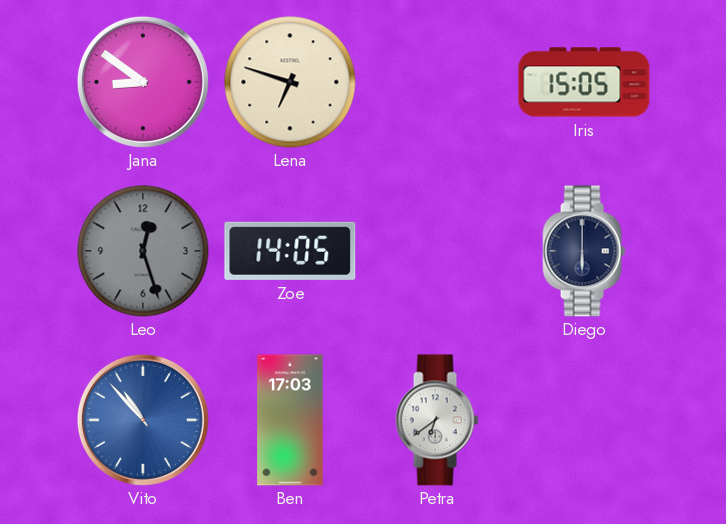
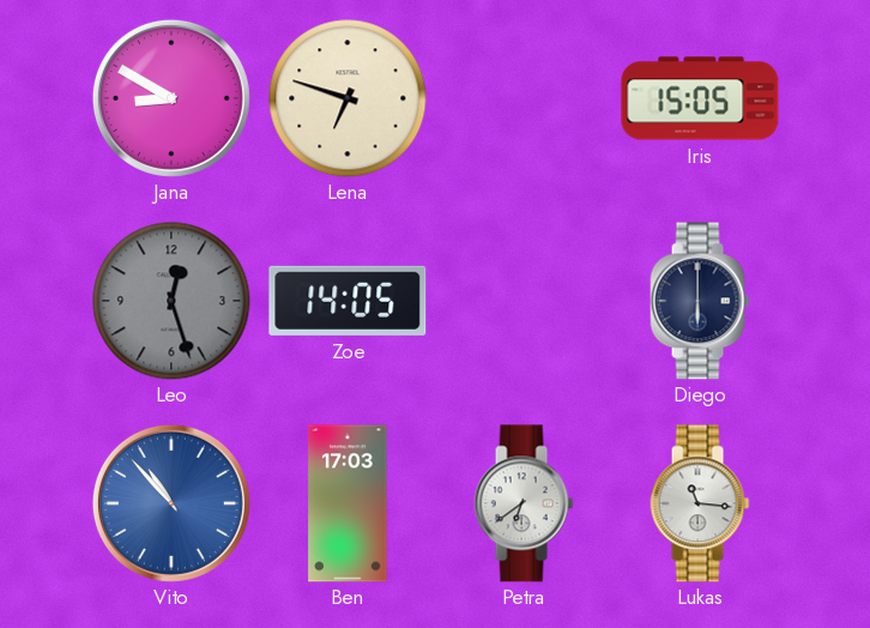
Jana: 8:51 -> 8:50 (171, 98)
Lukas: none -> 11:16 (700, 503)
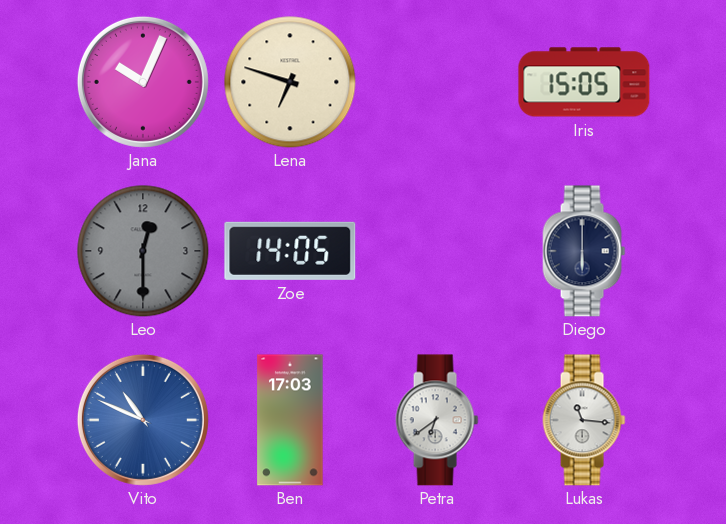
Jana: 8:50 -> 10:04 (143, 82)
Leo: 12:27 -> 12:30 (143, 251)
Vito: 10:53 -> 10:49 (143, 420)
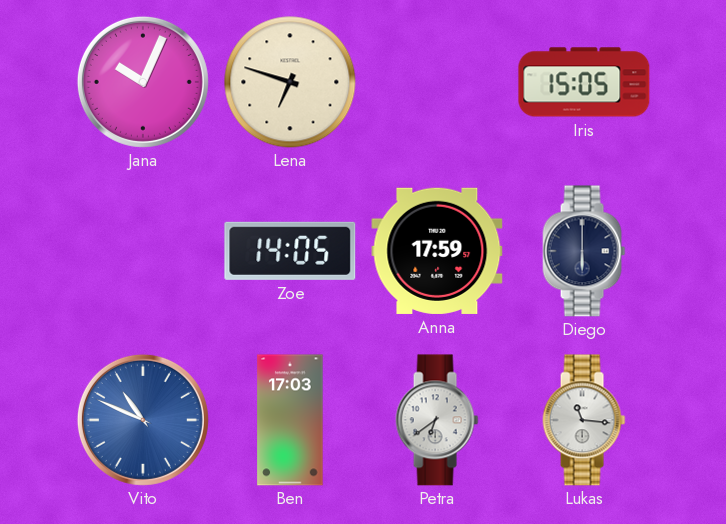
Leo: 12:30 -> none (143, 251)
Anna: none -> 17:59 (437, 251)
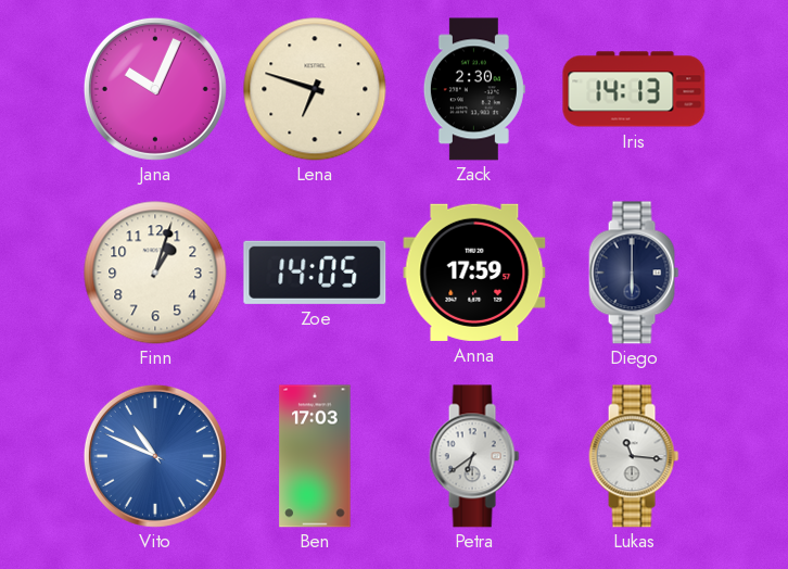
Zack: none -> 2:30 (474, 89)
Iris: 15:05 -> 14:13 (634, 89)
Finn: none -> 1:03 (155, 273)
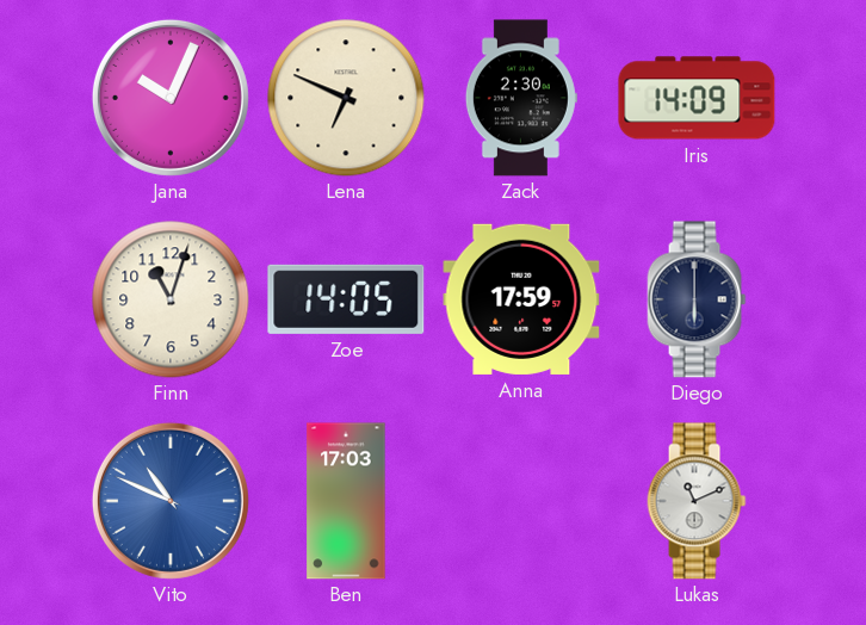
Lena: 6:48 -> 6:49 (346, 98)
Iris: 14:13 -> 14:09 (697, 98)
Finn: 1:03 -> 11:03 (171, 299)
Petra: 6:39 -> none (474, 456)
Lukas: 11:16 -> 11:11 (697, 501)
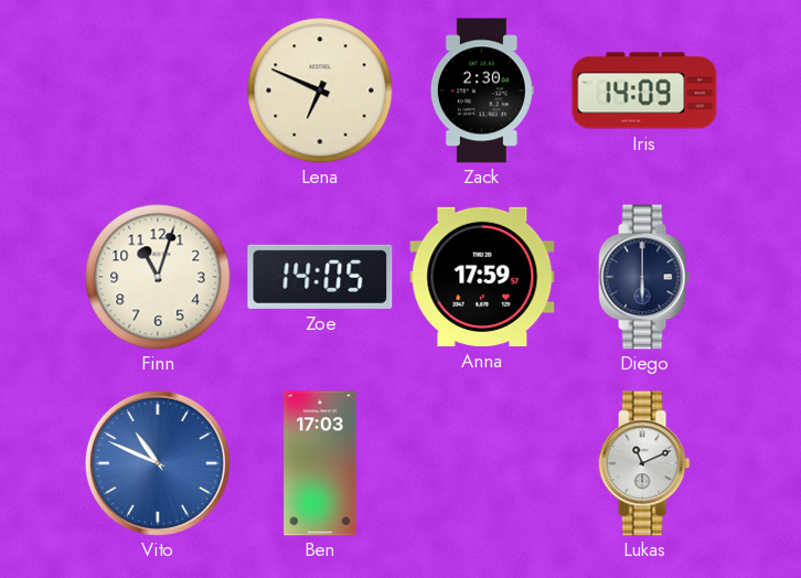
Jana: 10:04 -> none (171, 98)
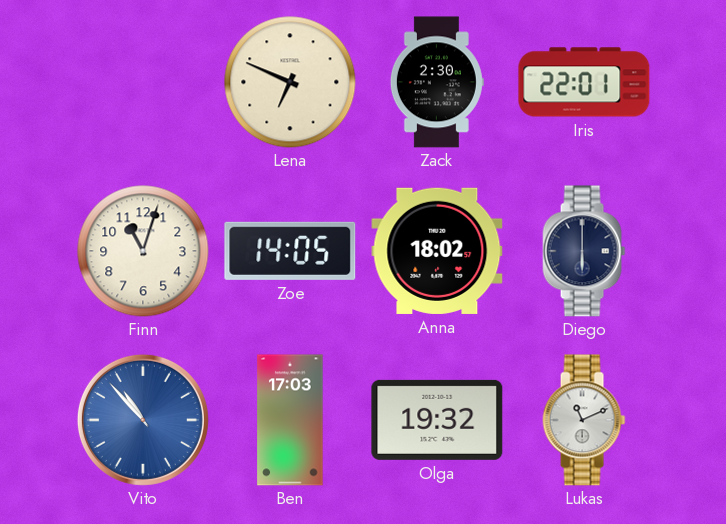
Iris: 14:09 -> 22:01 (584, 82)
Anna: 17:59 -> 18:02 (437, 251)
Vito: 10:49 -> 10:53 (143, 420)
Olga: none -> 19:32 (437, 420)
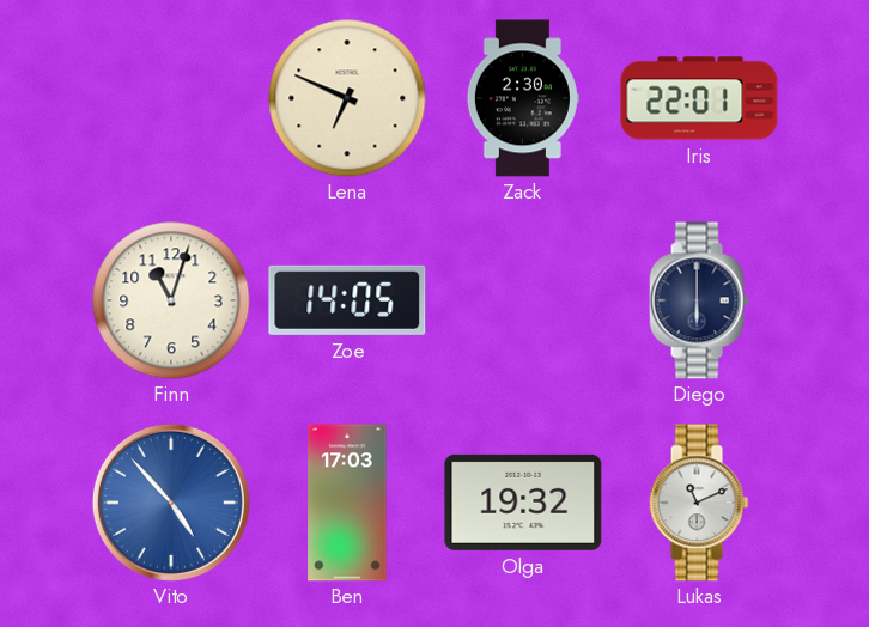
Anna: 18:02 -> none (437, 251)
Vito: 10:53 -> 4:53 (171, 503)
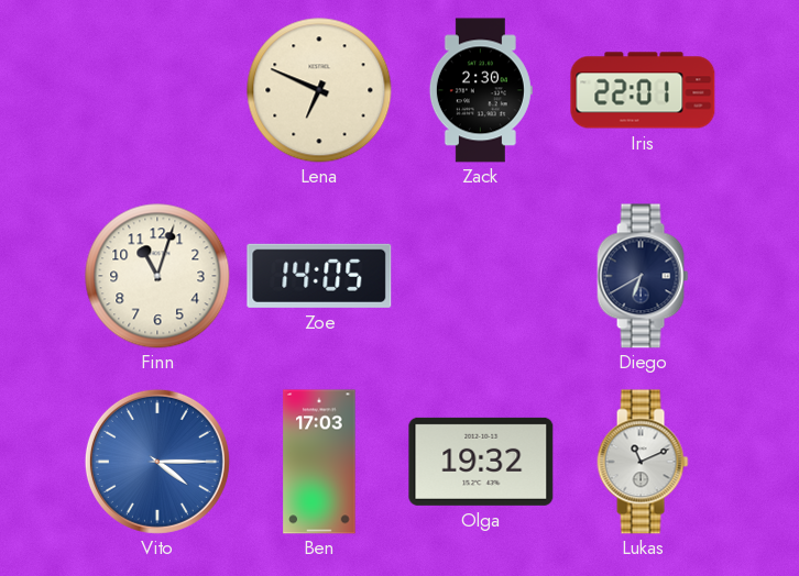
Diego: 6:00 -> 6:40 (643, 276)
Vito: 4:53 -> 4:15 (157, 462)
